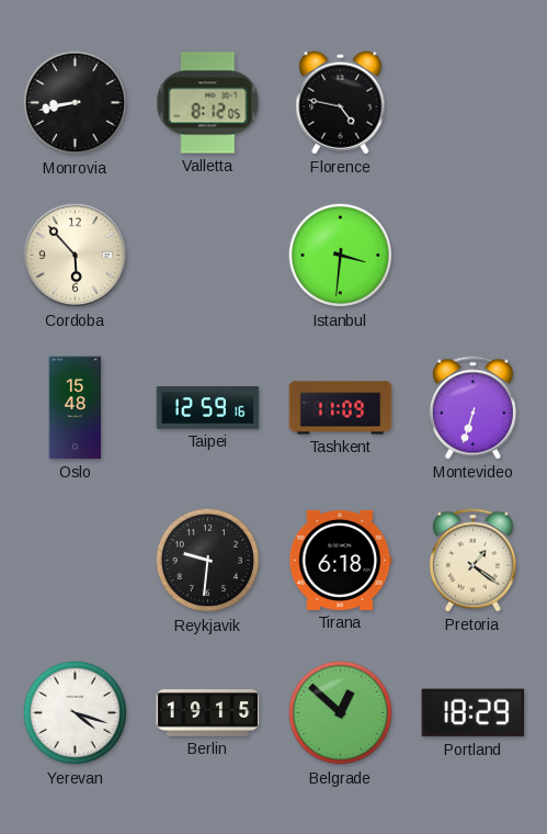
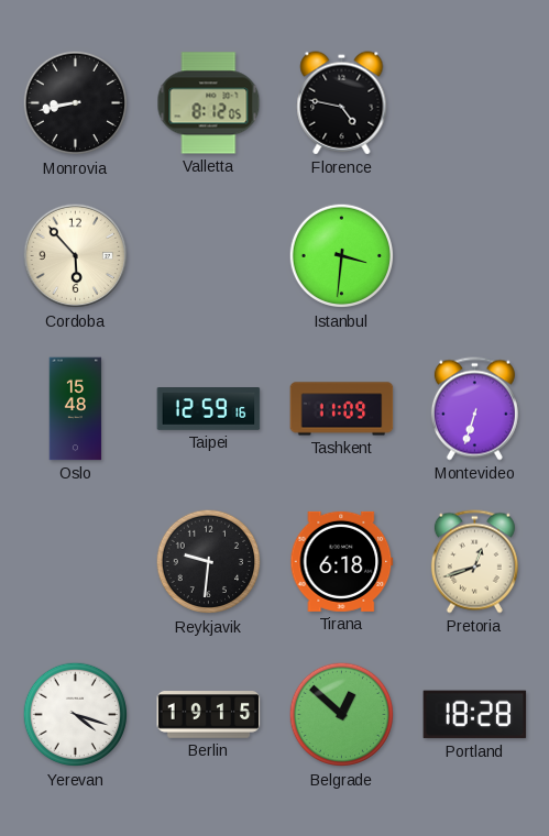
Pretoria: 1:21 -> 12:42 (474, 562)
Portland: 18:29 -> 18:28 (475, 715)
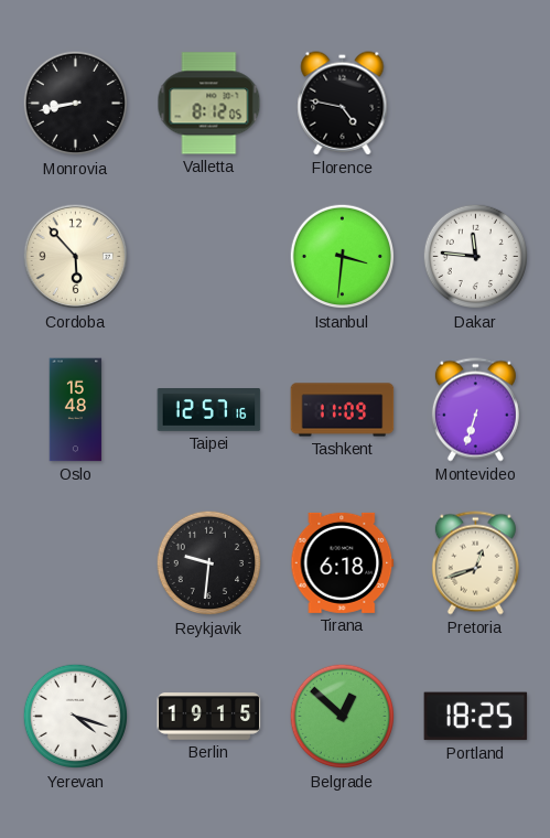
Dakar: none -> 11:46 (476, 257)
Taipei: 12:59 -> 12:57 (209, 410)
Portland: 18:28 -> 18:25 (476, 717)
